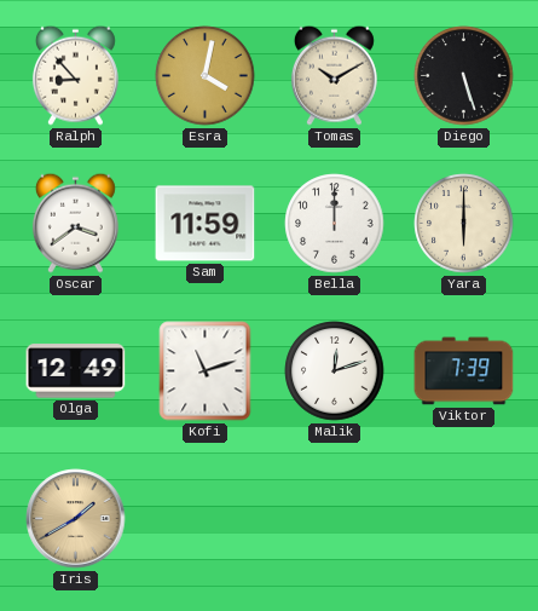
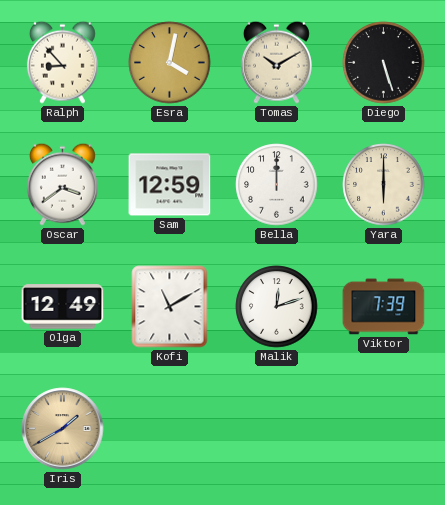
Sam: 11:59 -> 12:59 (170, 185)
Kofi: 11:12 -> 11:10 (170, 307)
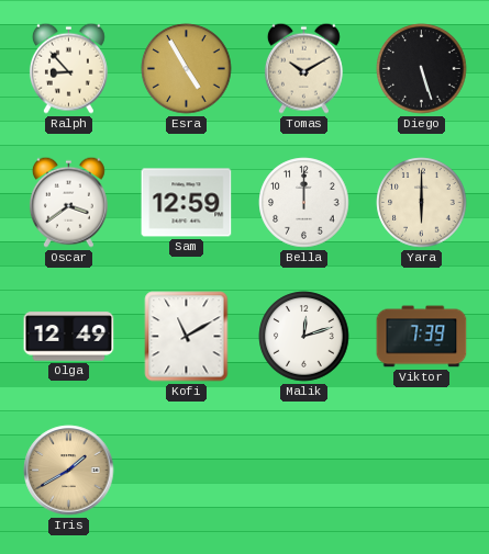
Esra: 4:02 -> 4:55 (187, 69)
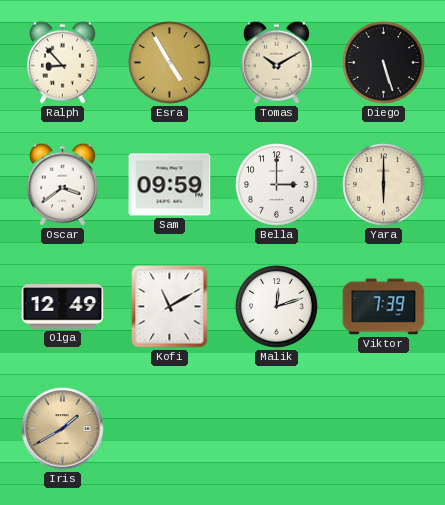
Sam: 12:59 -> 09:59 (170, 185)
Bella: 12:00 -> 3:00 (277, 185)
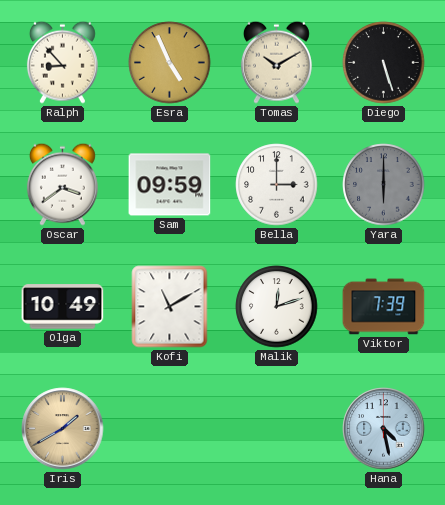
Esra: 4:55 -> 4:56 (170, 63)
Yara dial: cream -> grey (384, 185)
Olga: 12:49 -> 10:49 (63, 307)
Hana: none -> 4:28 (384, 429)
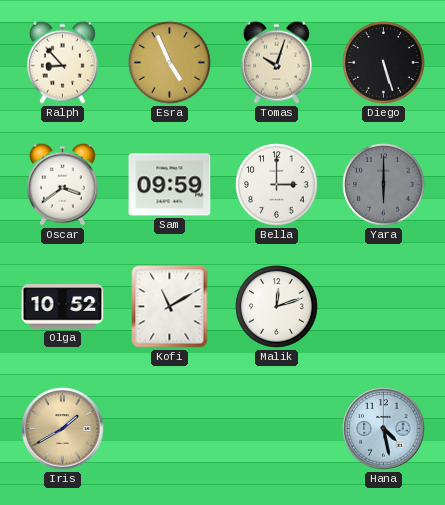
Tomas: 10:10 -> 10:03 (276, 62)
Olga: 10:49 -> 10:52 (63, 307)
Viktor: 7:39 -> none (384, 307)
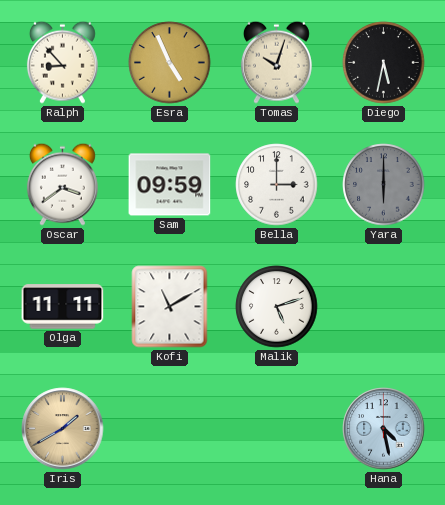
Diego: 5:27 -> 5:32 (384, 63)
Olga: 10:52 -> 11:11 (63, 307)
Malik: 12:12 -> 5:12 (277, 307)
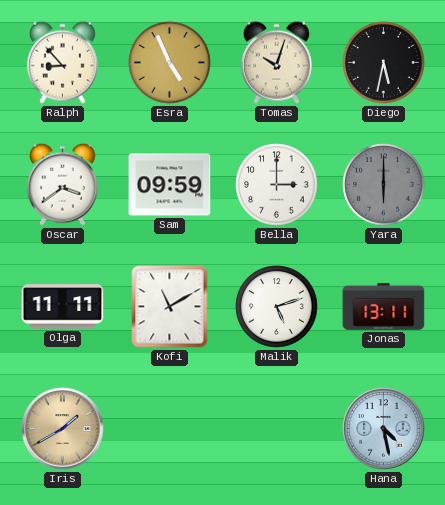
Jonas: none -> 13:11 (384, 306)
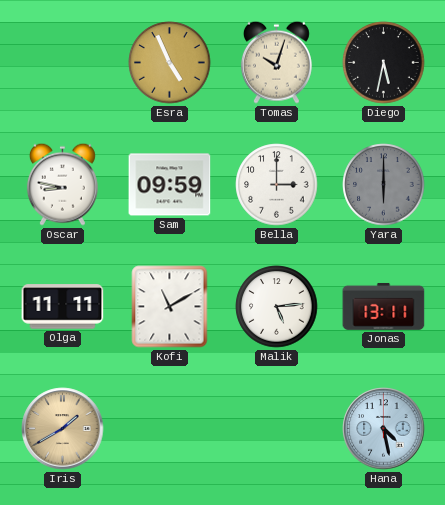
Ralph: 8:53 -> none (62, 62)
Oscar: 3:39 -> 8:47 (62, 184)
Malik: 5:12 -> 5:14 (277, 307)
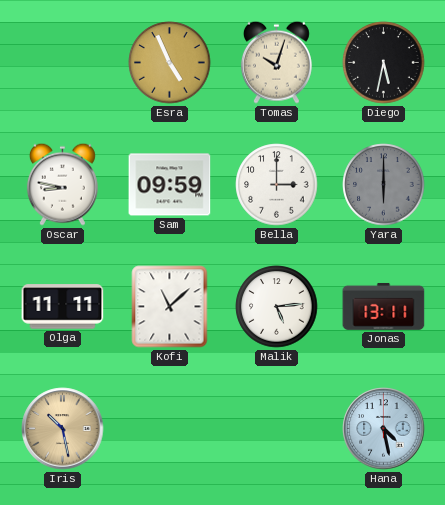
Kofi: 11:10 -> 11:08 (170, 307)
Iris: 1:40 -> 10:28 (63, 429)
